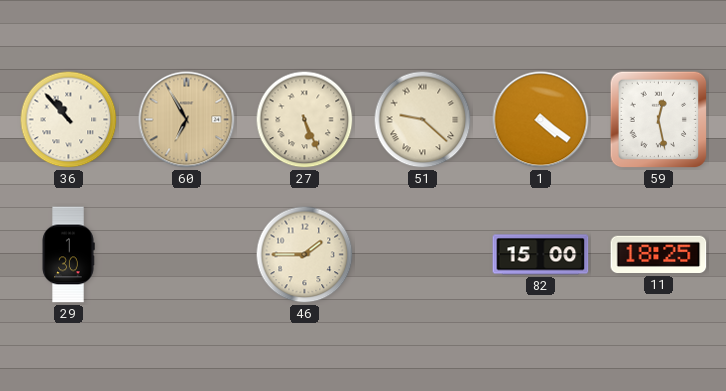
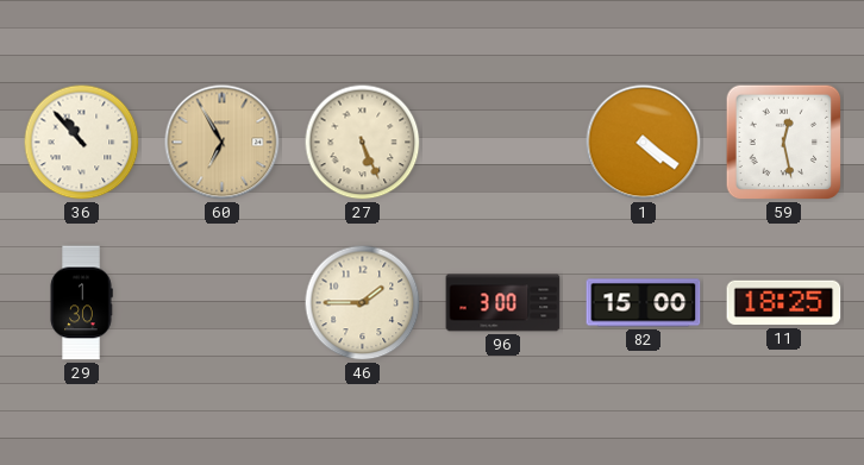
51: 9:22 -> none (423, 120)
96: none -> 3:00 (503, 303)
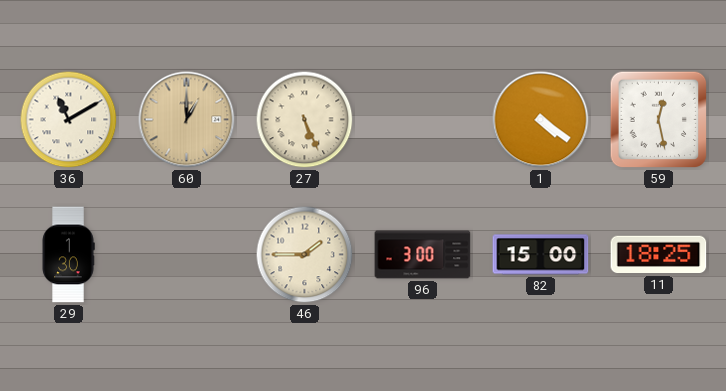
36: 10:53 -> 11:10 (69, 120)
60: 6:55 -> 1:00 (187, 120)
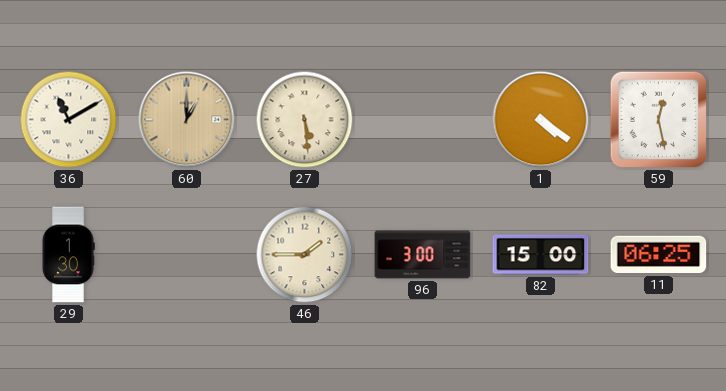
27: 5:26 -> 5:29 (305, 120)
11: 18:25 -> 06:25 (659, 255)
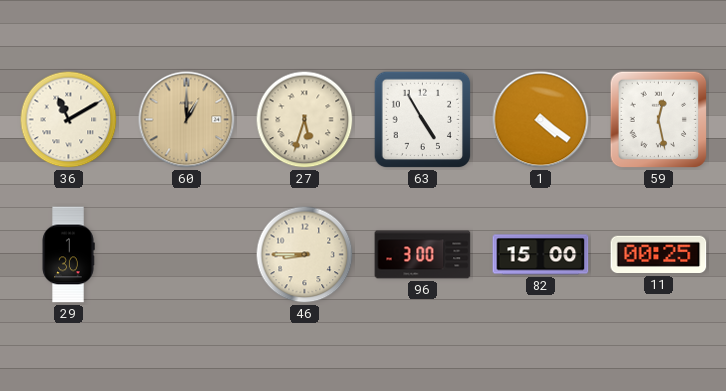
27: 5:29 -> 5:33 (305, 120)
63: none -> 4:55 (423, 120)
46: 1:45 -> 8:45 (305, 255)
11: 06:25 -> 00:25 (659, 255)
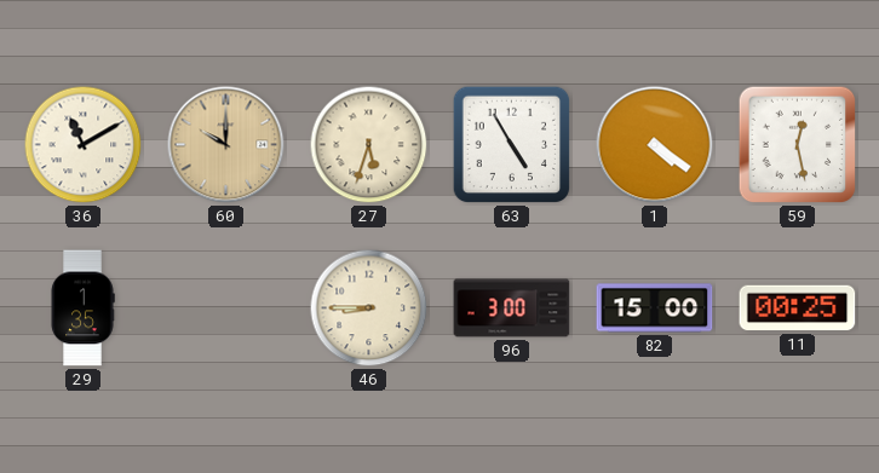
60: 1:00 -> 10:00 (226, 145)
29: 1:30 -> 1:35 (82, 308)
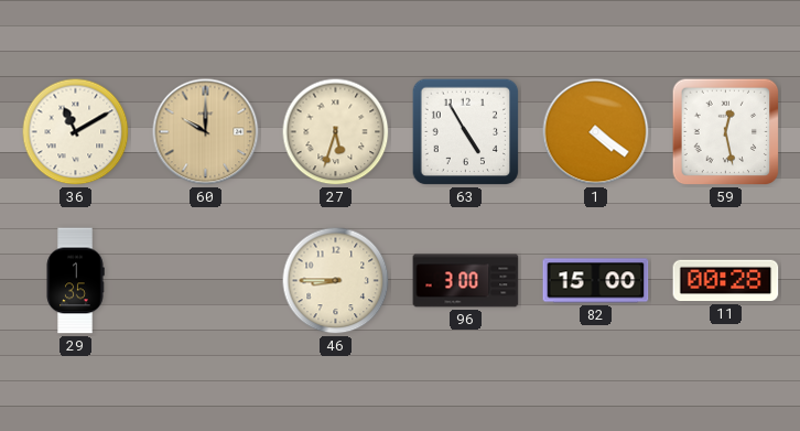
11: 00:25 -> 00:28 (726, 281)
